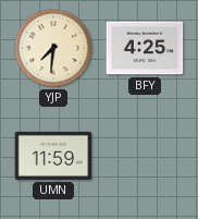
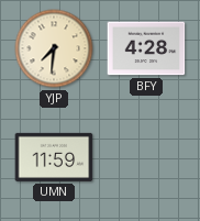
BFY: 4:25 -> 4:28 (146, 48)
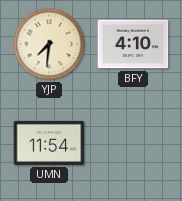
BFY: 4:28 -> 4:10 (133, 44)
UMN: 11:59 -> 11:54 (49, 143)
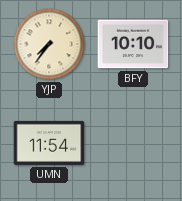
YJP: 7:31 -> 7:36 (49, 44)
BFY: 4:10 -> 10:10 (133, 44)
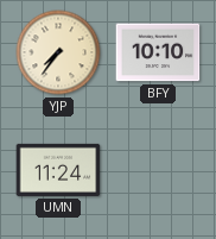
UMN: 11:54 -> 11:24 (58, 170)
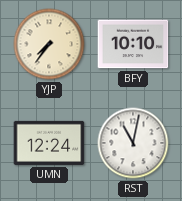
UMN: 11:24 -> 12:24 (49, 143)
RST: none -> 11:02 (133, 143)
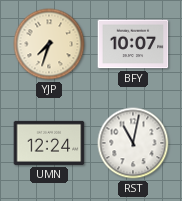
YJP: 7:36 -> 7:33 (49, 44)
BFY: 10:10 -> 10:07 (133, 44)
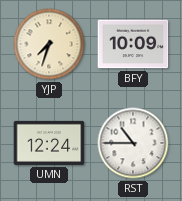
BFY: 10:07 -> 10:09 (133, 44)
RST: 11:02 -> 10:45 (133, 143)
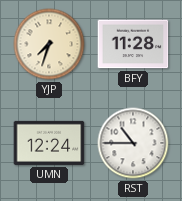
BFY: 10:09 -> 11:28 (133, 44)
